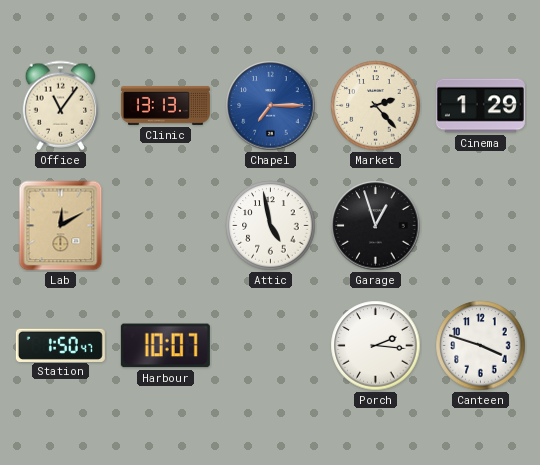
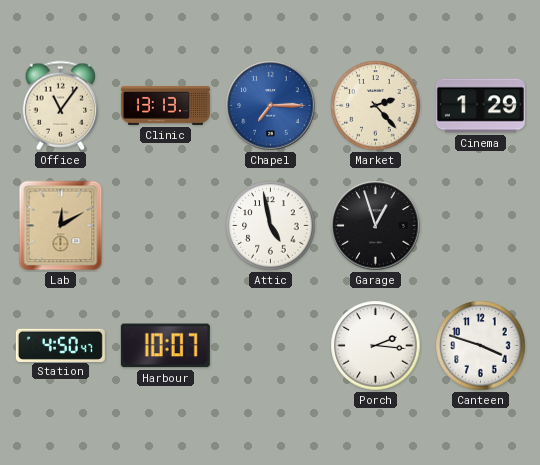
Station: 1:50 -> 4:50 (60, 345)
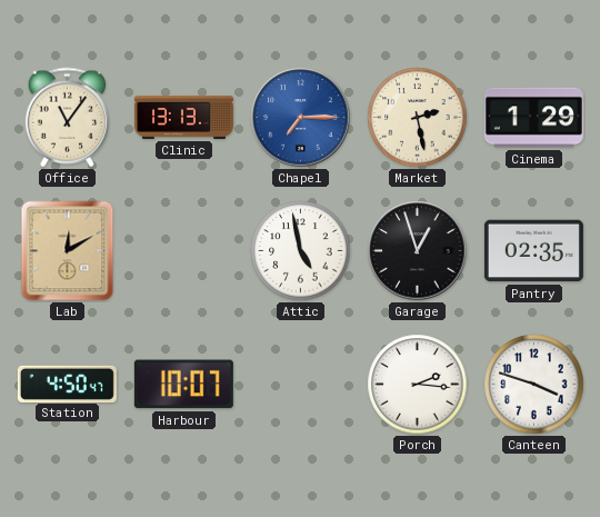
Market: 2:23 -> 2:28 (418, 118)
Pantry: none -> 02:35 (533, 251)
